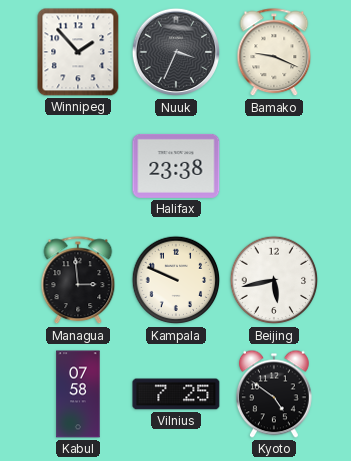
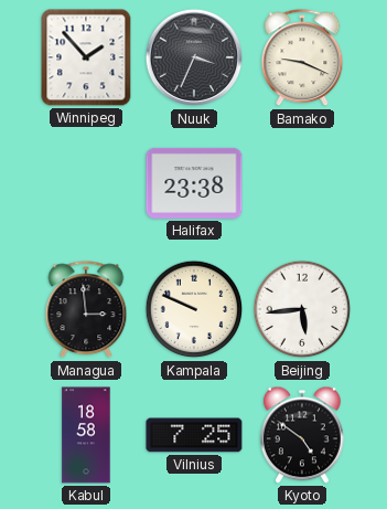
Beijing: 5:43 -> 5:44 (302, 309)
Kabul: 07:58 -> 18:58 (86, 435)
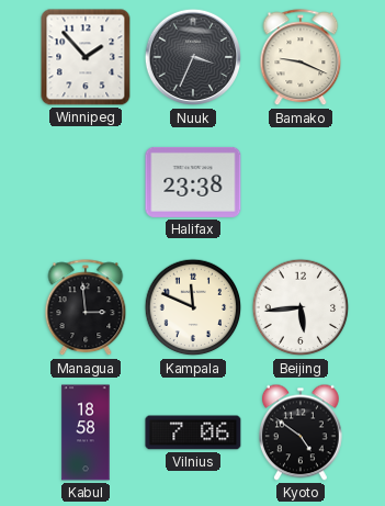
Kampala: 9:49 -> 11:49 (193, 307)
Vilnius: 7:25 -> 7:06 (193, 432)
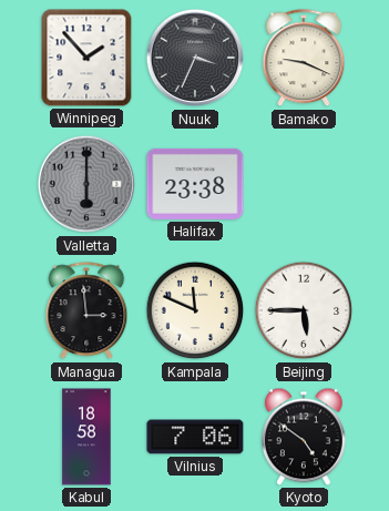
Valletta: none -> 6:00 (86, 184)
Beijing: 5:44 -> 5:45 (304, 310)
